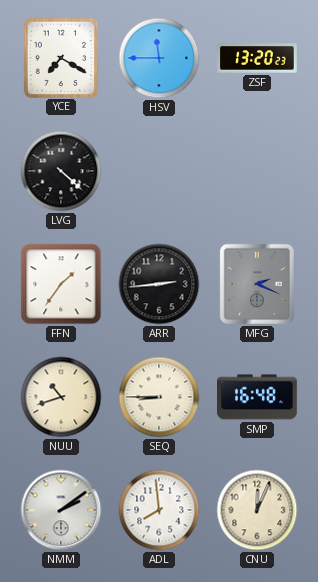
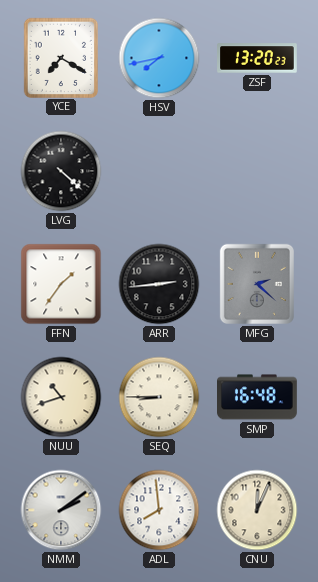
HSV: 11:45 -> 7:43 (159, 58)
MFG: 2:19 -> 2:22 (257, 284)
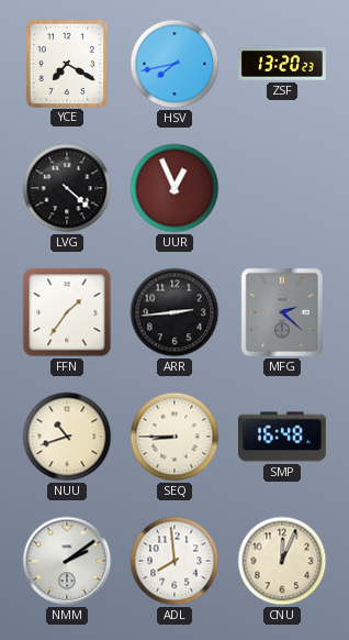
UUR: none -> 12:56 (174, 188)
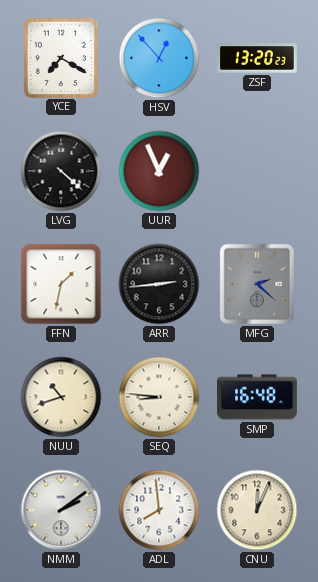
HSV: 7:43 -> 12:53 (159, 58)
FFN: 1:36 -> 1:32 (61, 284)
SEQ: 8:45 -> 8:46 (159, 397)
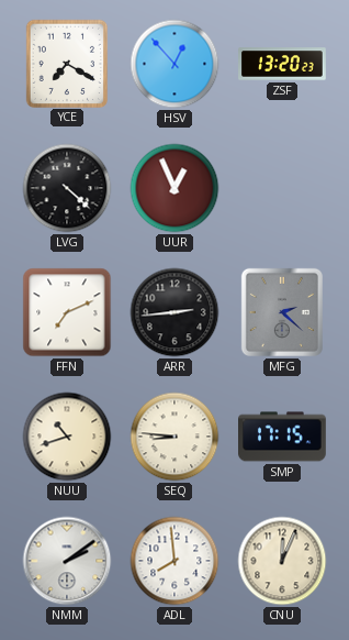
FFN: 1:32 -> 7:11 (67, 312)
SMP: 16:48 -> 17:15 (283, 437)
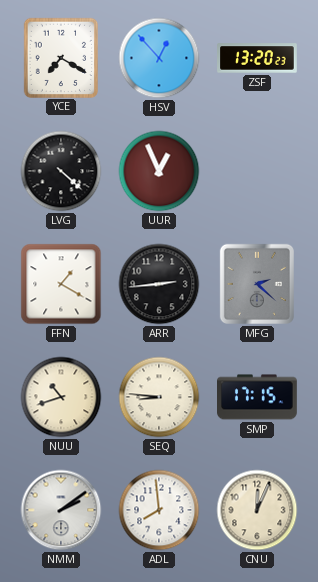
FFN: 7:11 -> 1:20 (61, 284)
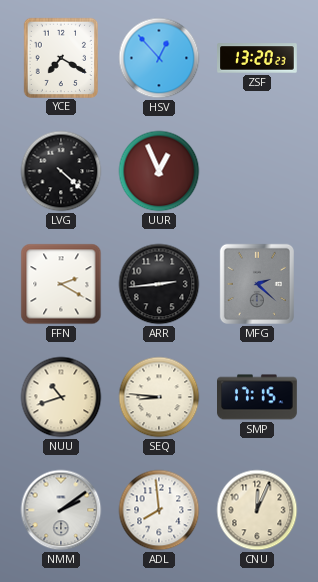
FFN: 1:20 -> 2:20 (61, 284)
